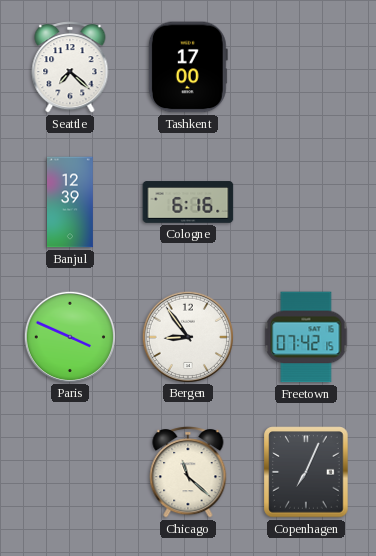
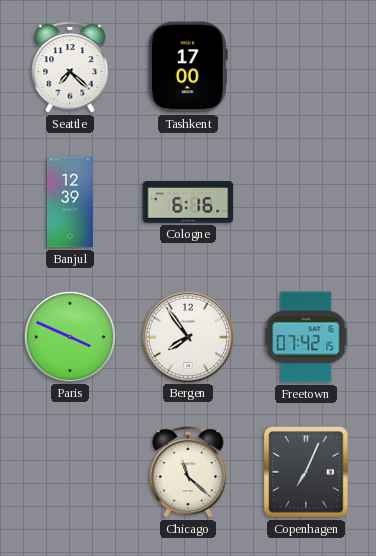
Bergen: 8:54 -> 7:54 (187, 336)
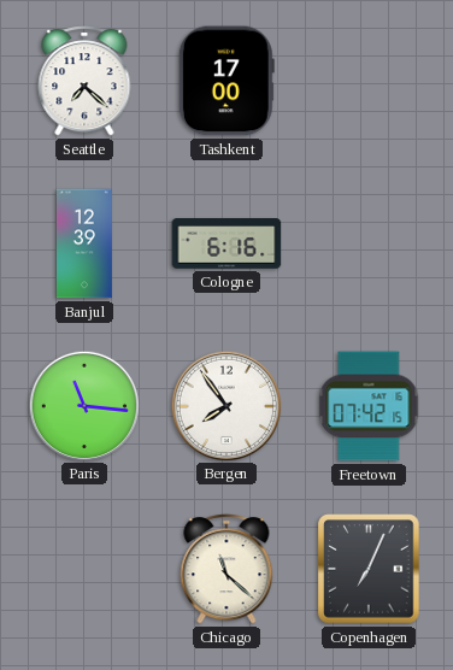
Paris: 3:49 -> 11:16 (83, 405)
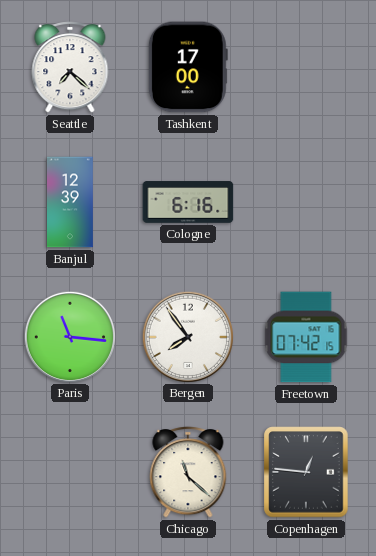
Copenhagen: 7:04 -> 12:46 (306, 472)
